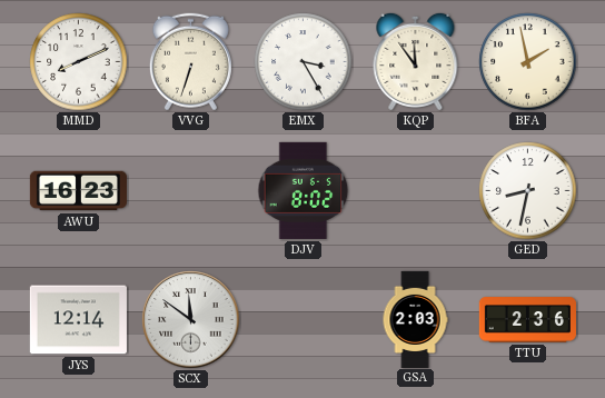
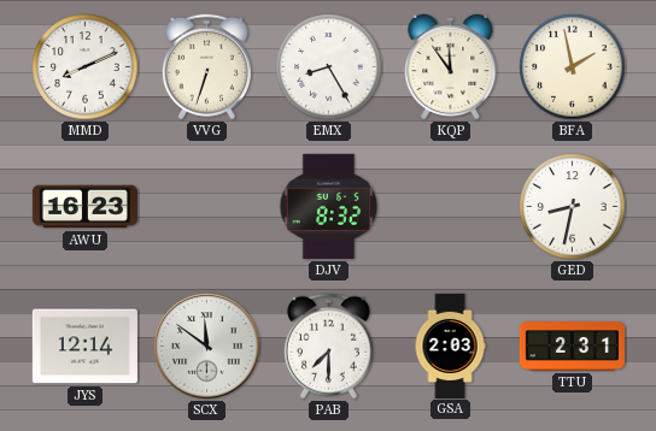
EMX: 3:25 -> 8:25 (329, 67)
DJV: 8:02 -> 8:32 (329, 206)
PAB: none -> 7:30 (328, 347)
TTU: 2:36 -> 2:31 (572, 347)
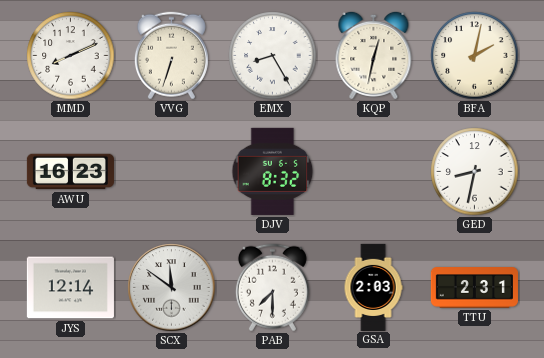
KQP: 11:54 -> 12:32 (374, 55)
BFA: 1:58 -> 2:02 (475, 56)
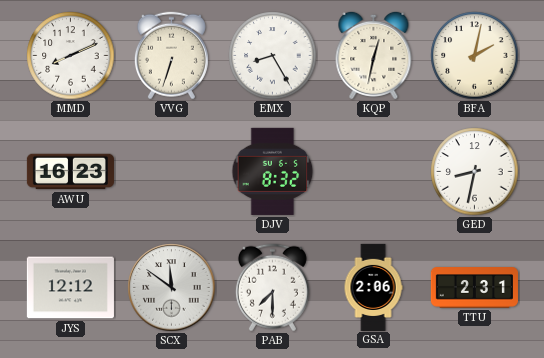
JYS: 12:14 -> 12:12 (70, 288)
GSA: 2:03 -> 2:06 (373, 287)
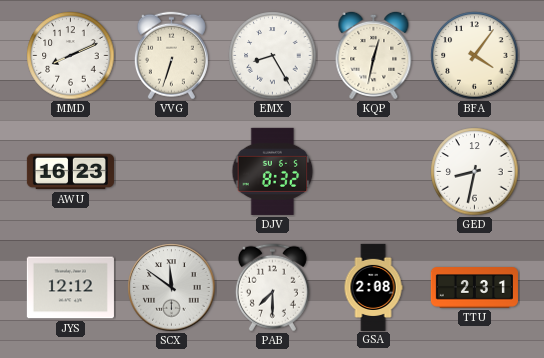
BFA: 2:02 -> 4:06 (475, 56)
GSA: 2:06 -> 2:08 (373, 287)
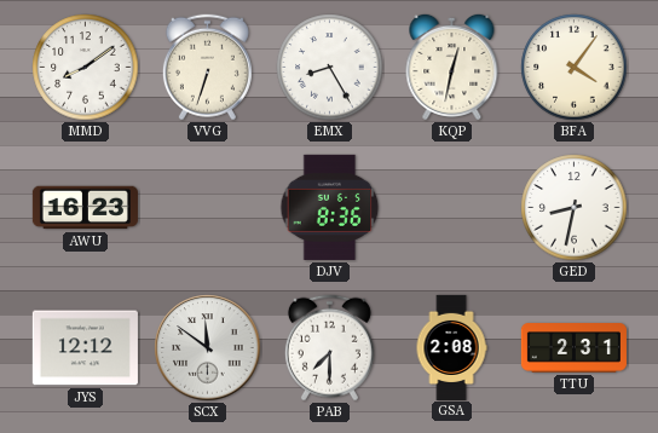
MMD: 8:11 -> 8:09 (86, 68)
DJV: 8:32 -> 8:36 (330, 207)
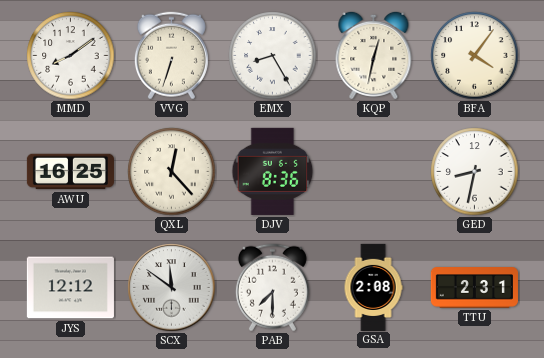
AWU: 16:23 -> 16:25 (70, 172)
QXL: none -> 12:23 (172, 172)
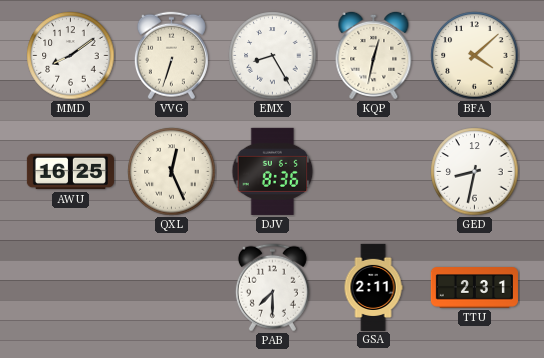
BFA: 4:06 -> 4:08 (475, 56)
QXL: 12:23 -> 12:26 (172, 172)
JYS: 12:12 -> none (70, 288)
SCX: 11:51 -> none (172, 288)
GSA: 2:08 -> 2:11 (373, 287)
